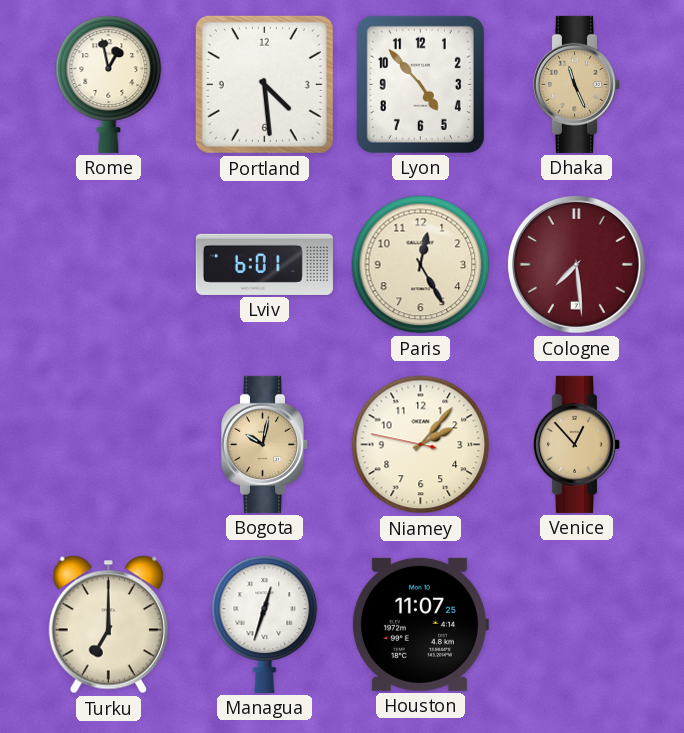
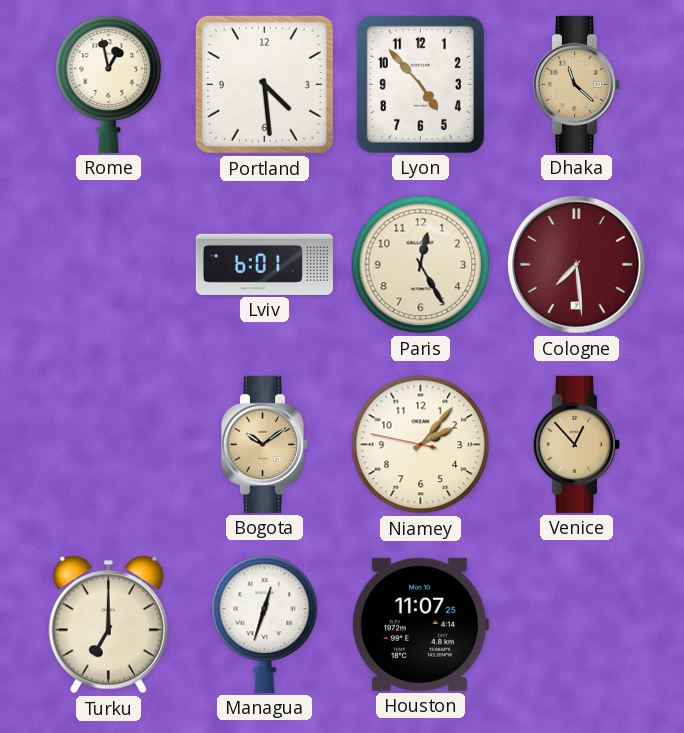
Dhaka: 11:26 -> 11:22 (577, 84)
Bogota: 10:02 -> 10:09 (265, 444)
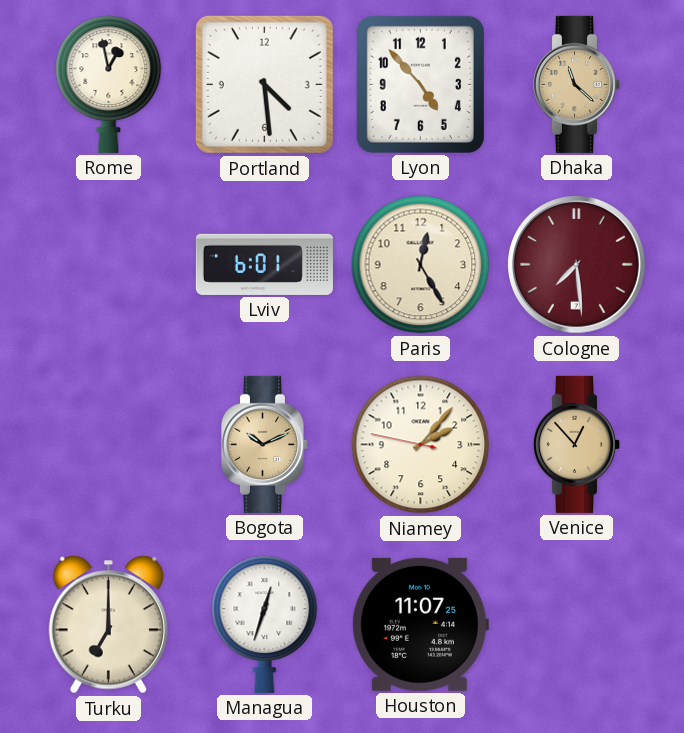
Bogota: 10:09 -> 10:11 (265, 444)
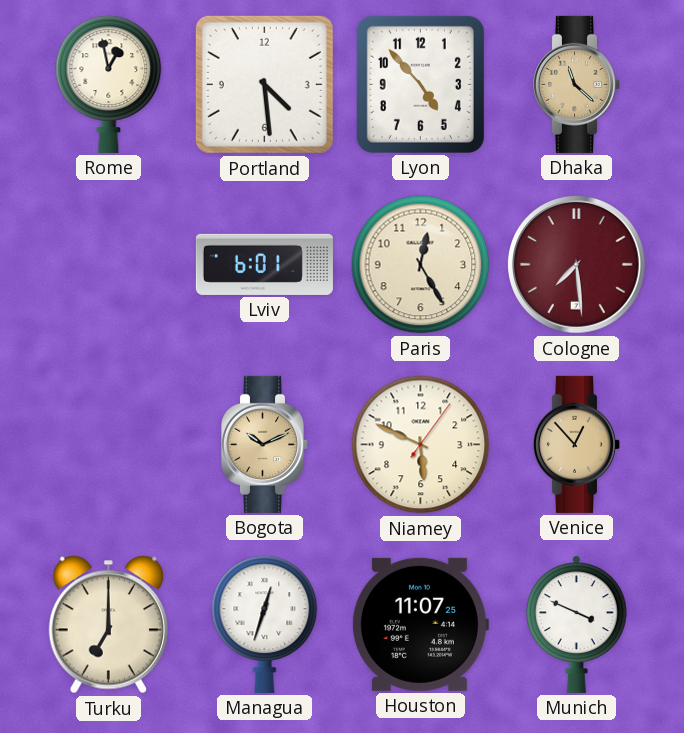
Niamey: 2:06 -> 5:49 (421, 445)
Munich: none -> 3:49 (576, 624)
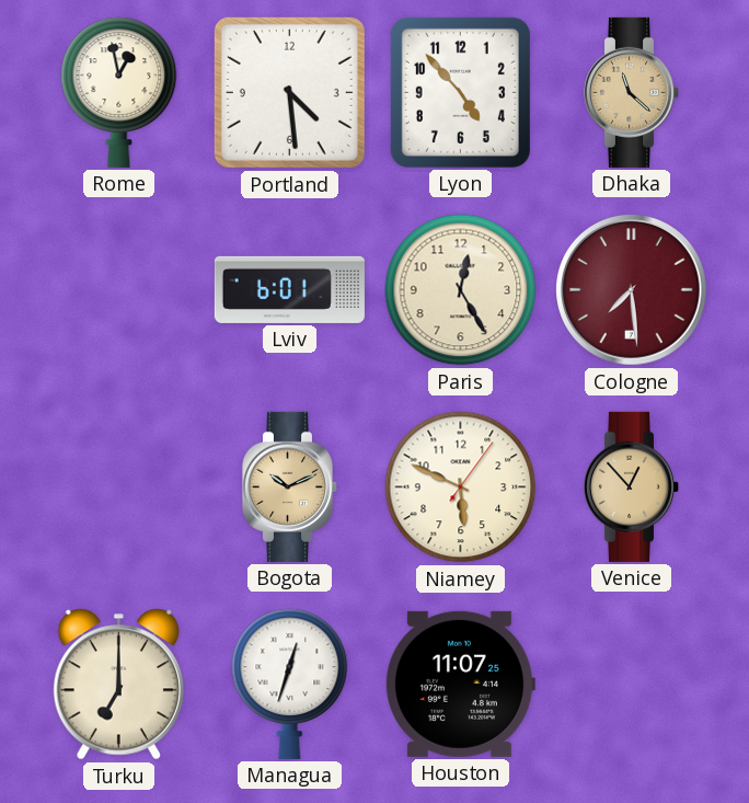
Munich: 3:49 -> none (576, 624)
